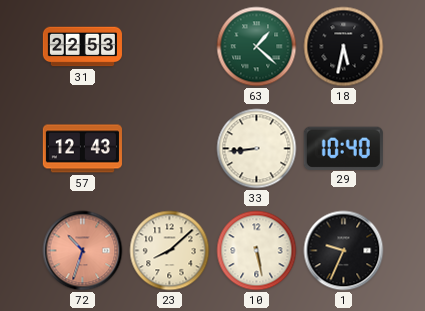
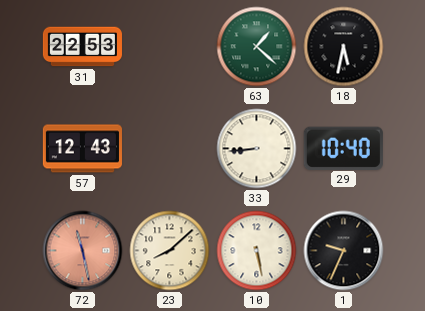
72: 10:33 -> 11:28 (83, 251)
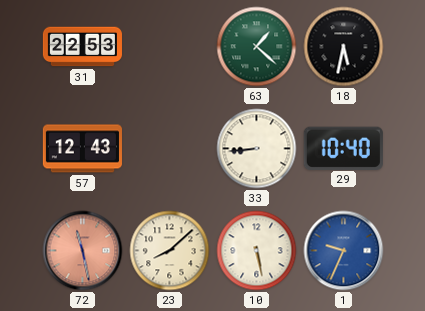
1 dial: black -> blue (344, 251)
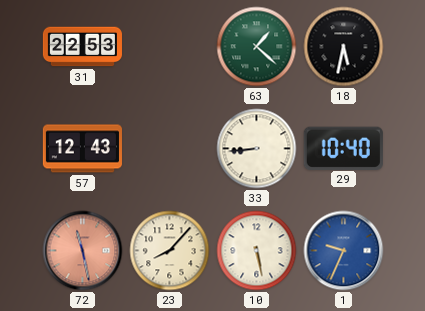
23: 8:08 -> 8:07 (170, 251)
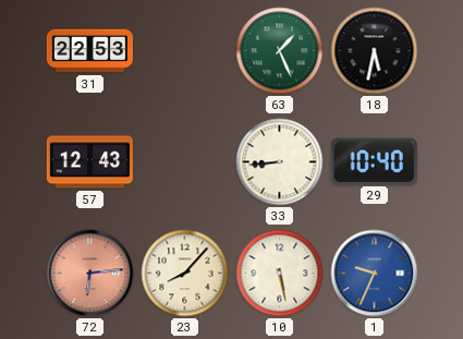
63: 1:22 -> 1:26 (280, 51)
72: 11:28 -> 6:14 (90, 274)
